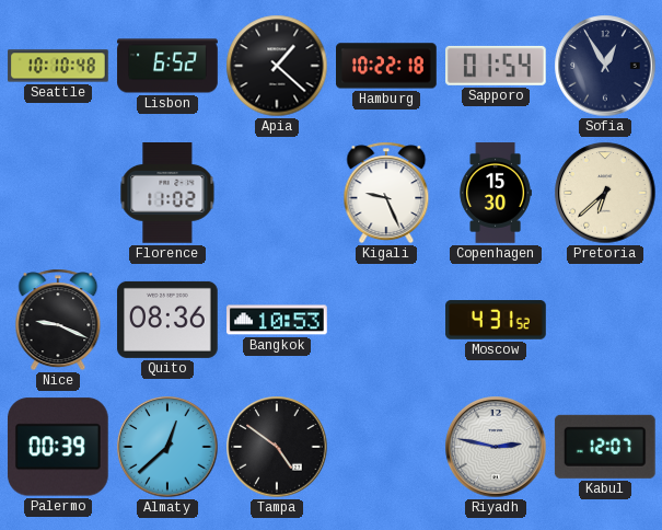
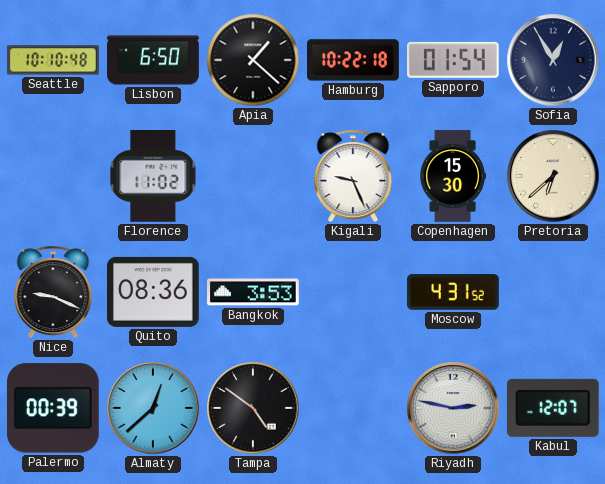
Lisbon: 6:52 -> 6:50 (153, 60)
Bangkok: 10:53 -> 3:53 (253, 292)
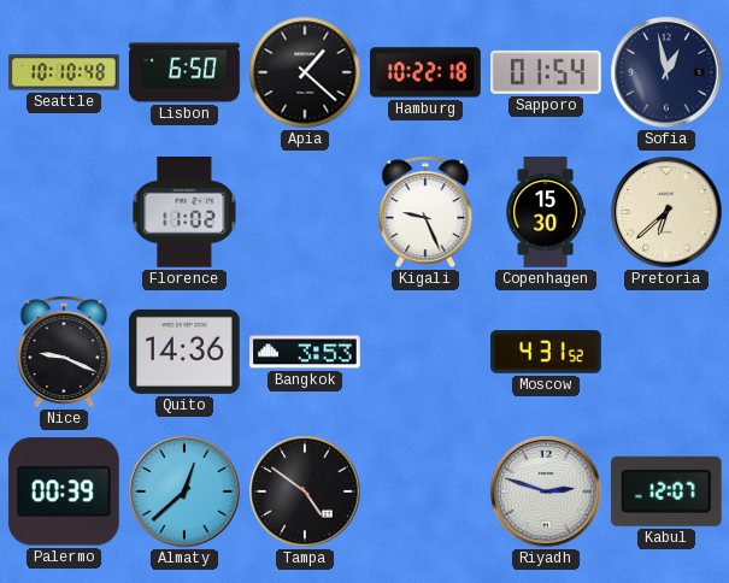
Sofia: 12:55 -> 12:58 (666, 72)
Quito: 08:36 -> 14:36 (186, 352)
Riyadh: 2:47 -> 2:48 (546, 491)
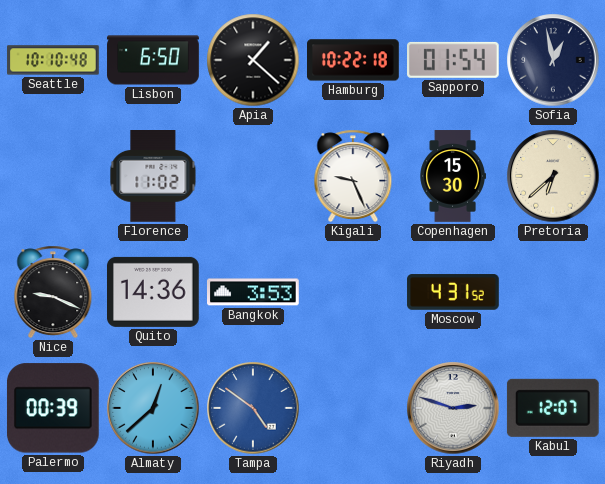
Tampa dial: black -> blue (253, 408)
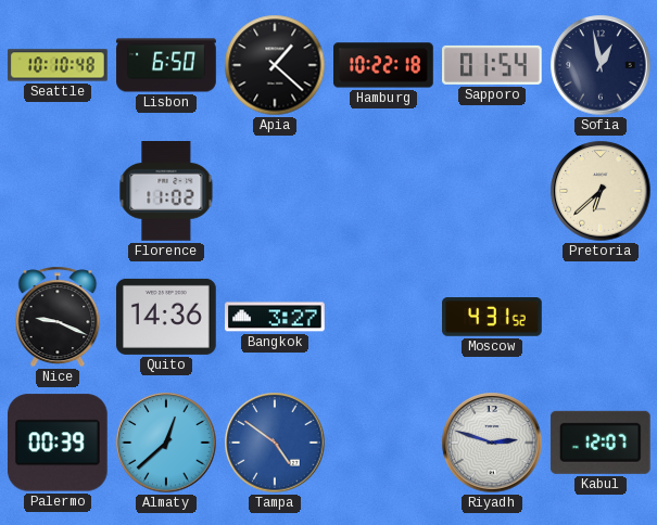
Kigali: 9:26 -> none (353, 176)
Copenhagen: 15:30 -> none (453, 176)
Bangkok: 3:53 -> 3:27 (275, 317)
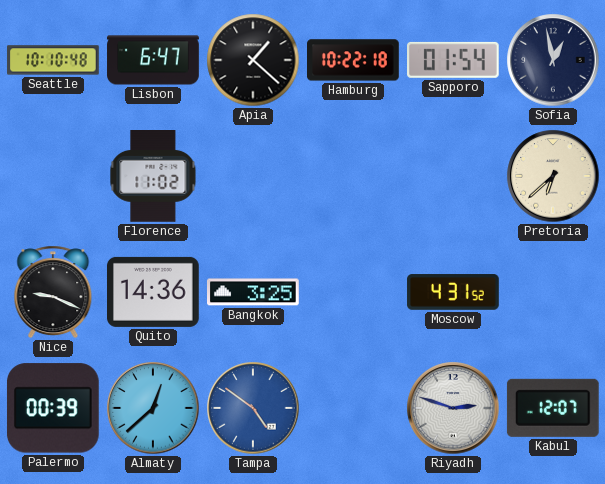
Lisbon: 6:50 -> 6:47 (153, 60)
Bangkok: 3:27 -> 3:25 (253, 292)
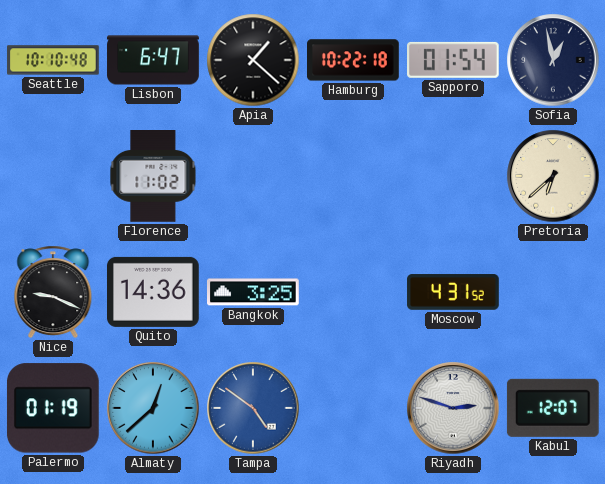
Palermo: 00:39 -> 01:19 (53, 408)
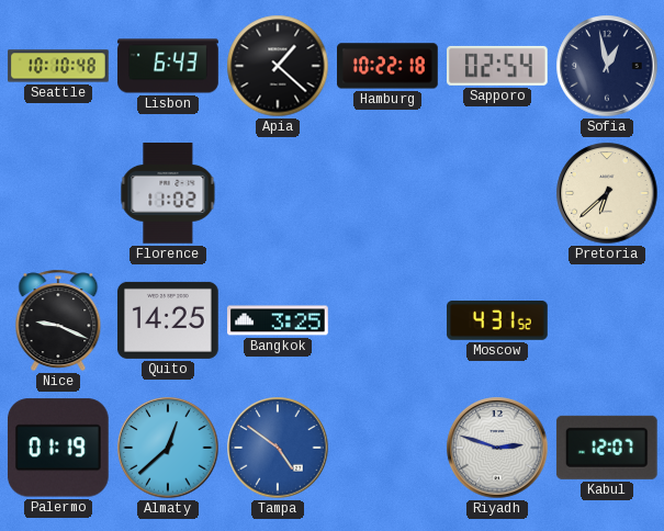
Lisbon: 6:47 -> 6:43 (168, 66)
Sapporo: 01:54 -> 02:54 (498, 66)
Quito: 14:36 -> 14:25 (169, 320)
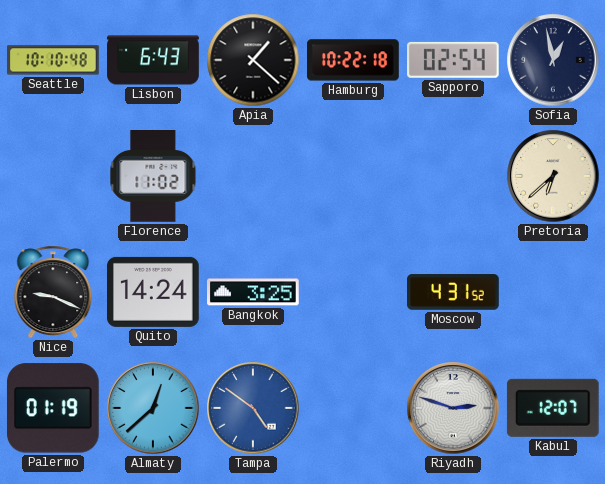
Quito: 14:25 -> 14:24 (154, 292)
